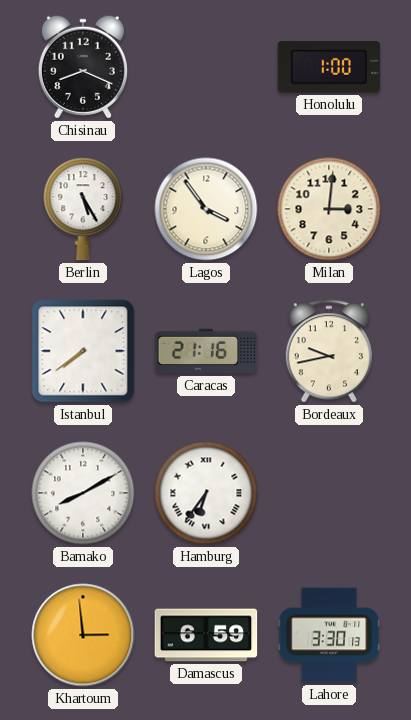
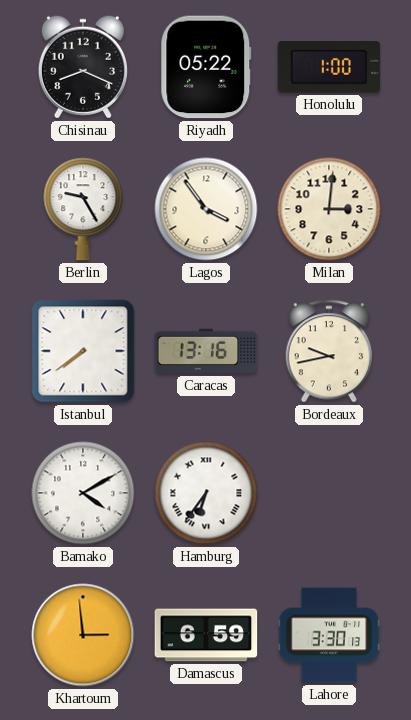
Riyadh: none -> 05:22 (206, 67)
Berlin: 5:25 -> 9:25 (83, 209)
Caracas: 21:16 -> 13:16 (206, 351)
Bamako: 8:10 -> 4:10 (83, 493)
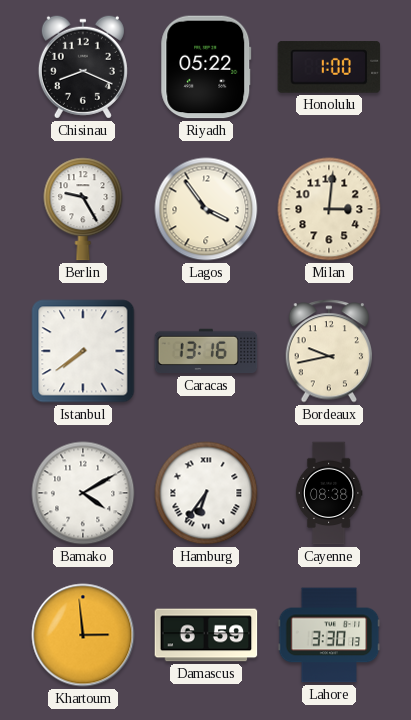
Cayenne: none -> 08:38 (329, 493)
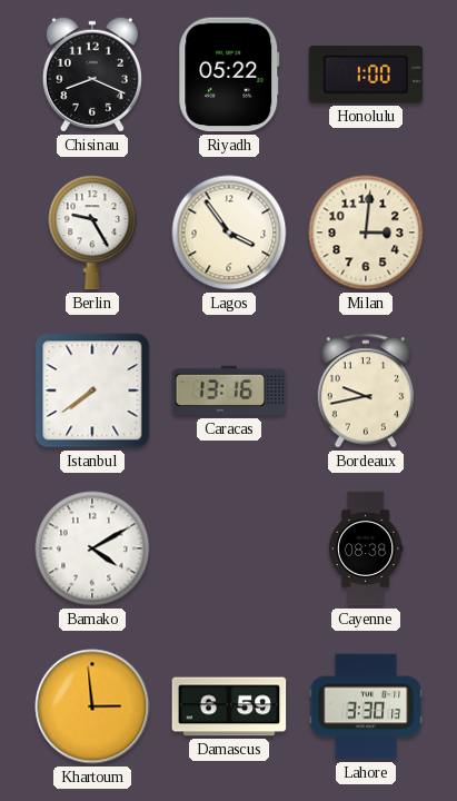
Hamburg: 6:36 -> none (206, 493)
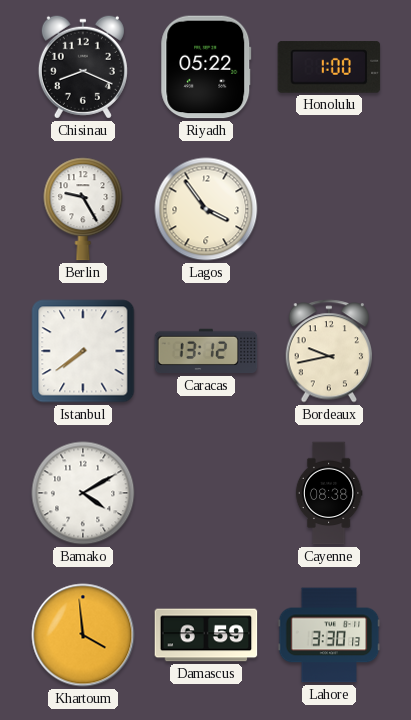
Milan: 3:01 -> none (366, 233)
Caracas: 13:16 -> 13:12 (206, 351)
Khartoum: 2:59 -> 3:59 (83, 635)
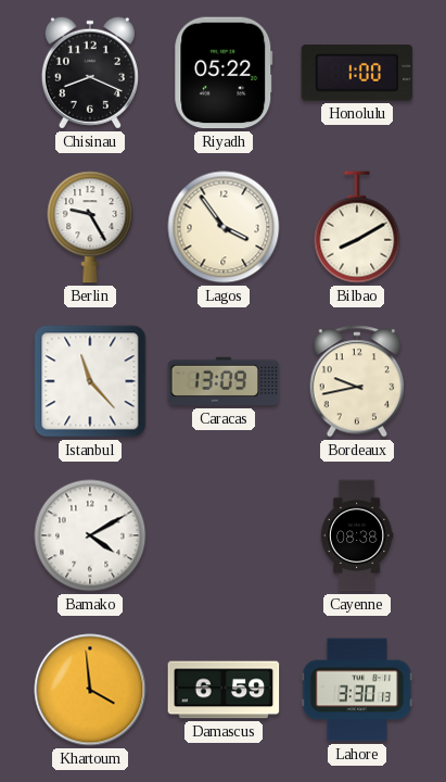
Bilbao: none -> 8:10 (357, 227)
Istanbul: 7:39 -> 11:23 (90, 381)
Caracas: 13:12 -> 13:09 (224, 381)
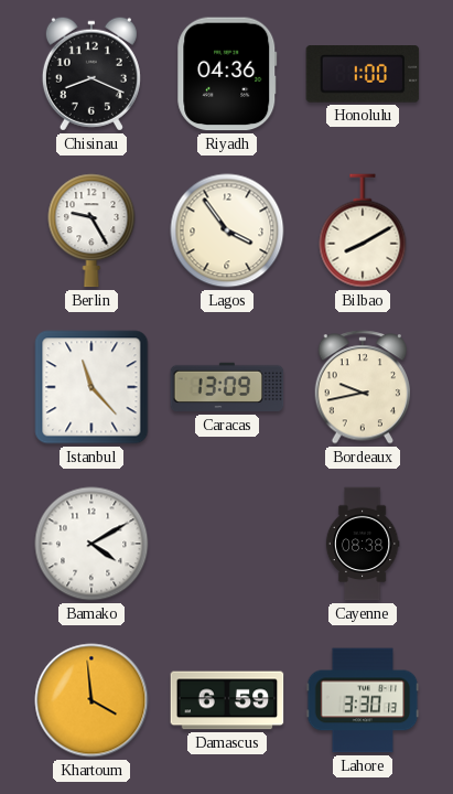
Riyadh: 05:22 -> 04:36 (227, 74)
